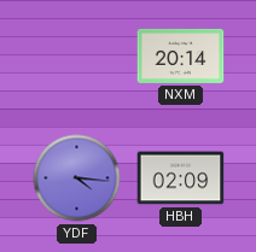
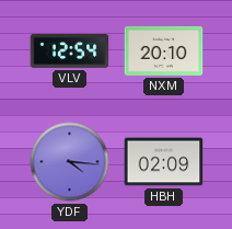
VLV: none -> 12:54 (70, 50)
NXM: 20:14 -> 20:10 (164, 50)
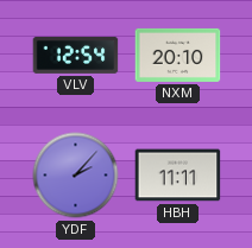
YDF: 4:16 -> 2:07 (76, 176)
HBH: 02:09 -> 11:11 (178, 176)
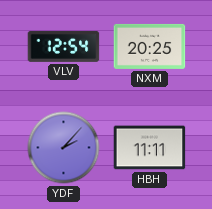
NXM: 20:10 -> 20:25 (150, 46)
